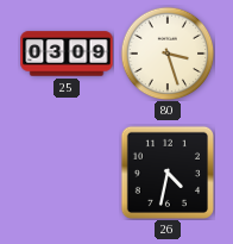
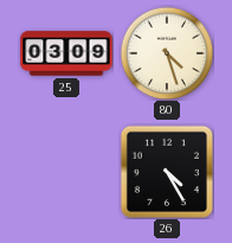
80: 3:27 -> 4:27 (167, 53)
26: 4:32 -> 4:25 (166, 171)
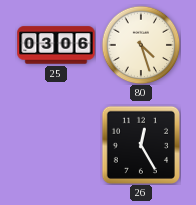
25: 03:09 -> 03:06 (56, 45)
26: 4:25 -> 12:25 (140, 144)
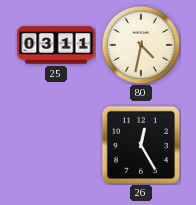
25: 03:06 -> 03:11 (56, 45)
80: 4:27 -> 4:32 (141, 45)
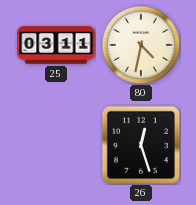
26: 12:25 -> 12:27 (140, 144)
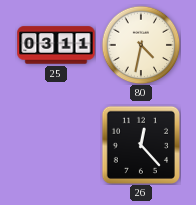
26: 12:27 -> 12:23 (140, 144)
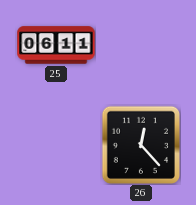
25: 03:11 -> 06:11 (56, 45)
80: 4:32 -> none (141, 45)
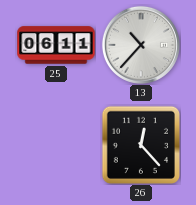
13: none -> 10:37 (141, 45)
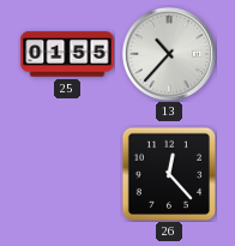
25: 06:11 -> 01:55 (67, 54)
